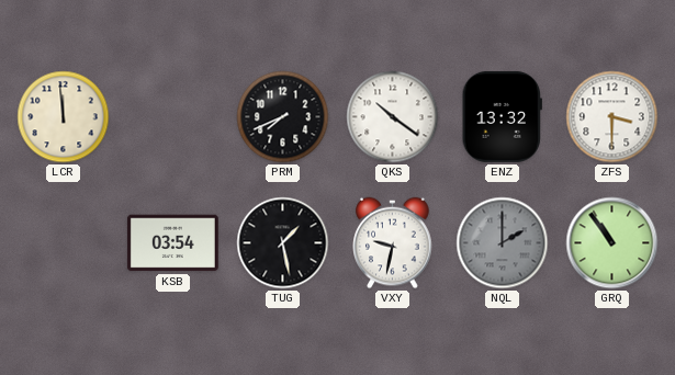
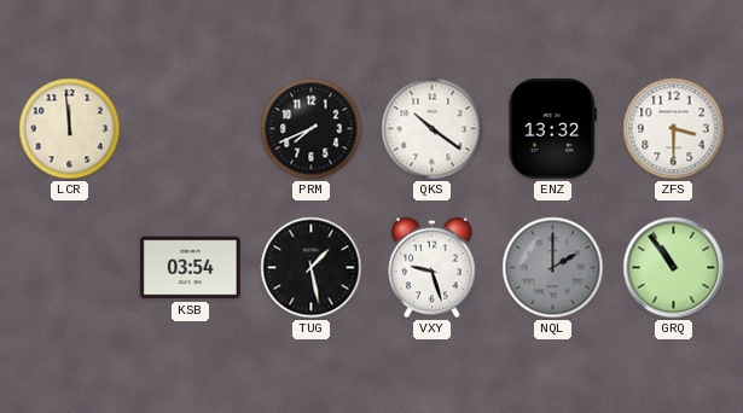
VXY: 9:32 -> 9:27 (433, 268)
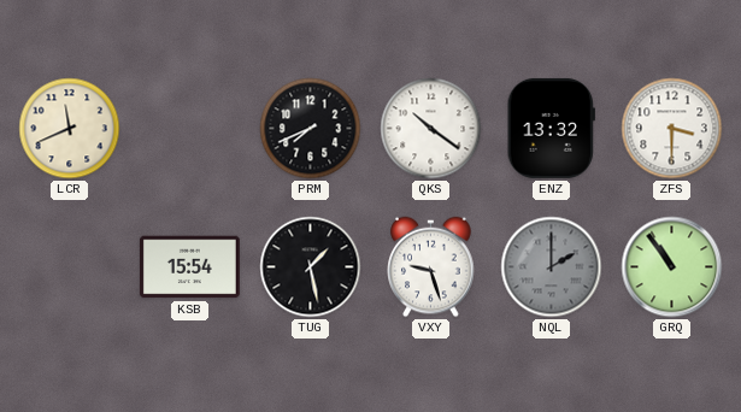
LCR: 11:59 -> 11:41 (70, 129)
KSB: 03:54 -> 15:54 (189, 267)
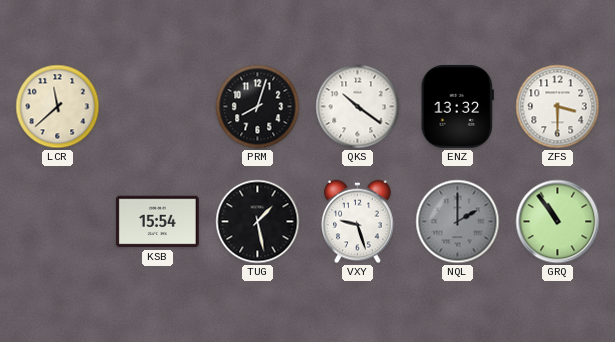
LCR: 11:41 -> 11:38 (58, 107)
PRM: 7:41 -> 8:03 (258, 107)
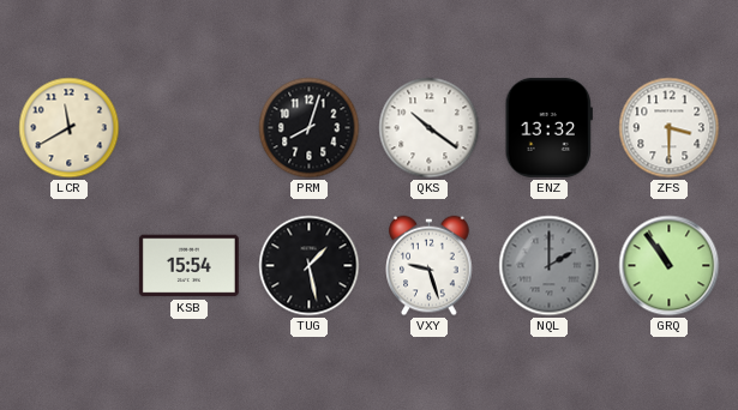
LCR: 11:38 -> 11:40 (70, 128)
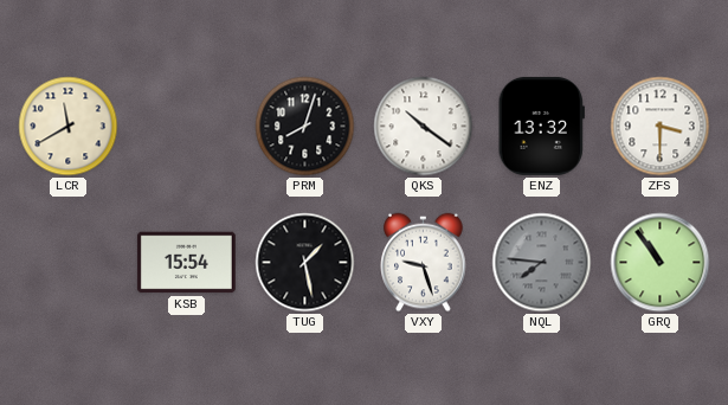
NQL: 2:00 -> 7:46 (542, 263)
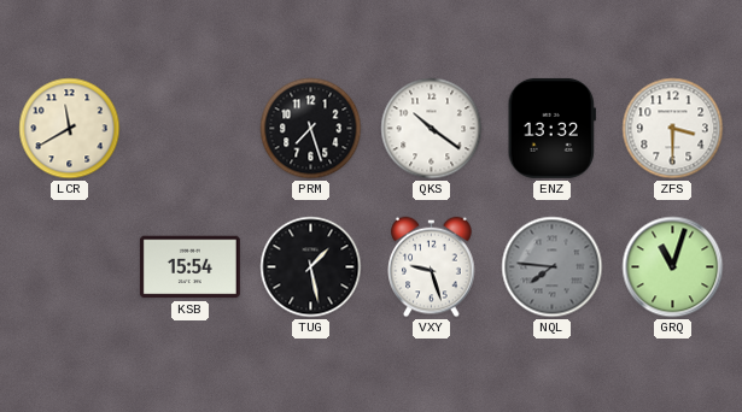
PRM: 8:03 -> 7:27 (311, 129)
GRQ: 10:54 -> 11:03 (673, 267)
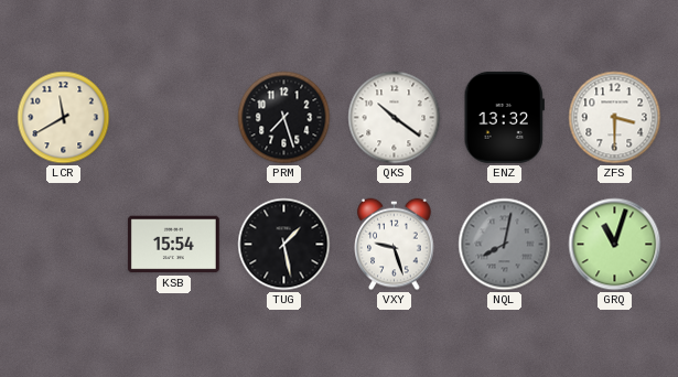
NQL: 7:46 -> 8:02 (505, 245)
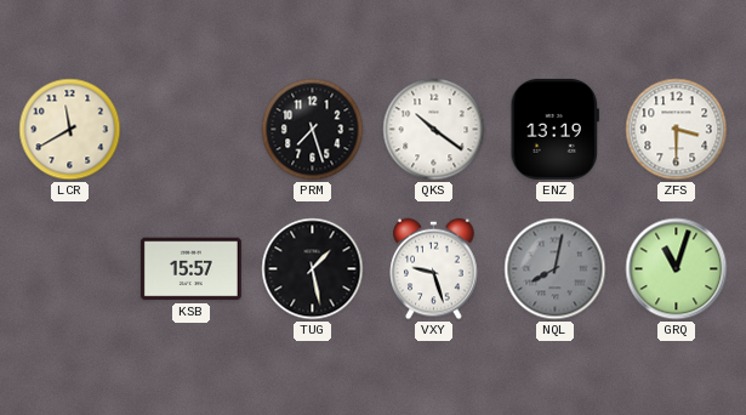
ENZ: 13:32 -> 13:19 (554, 129)
KSB: 15:54 -> 15:57 (190, 269)
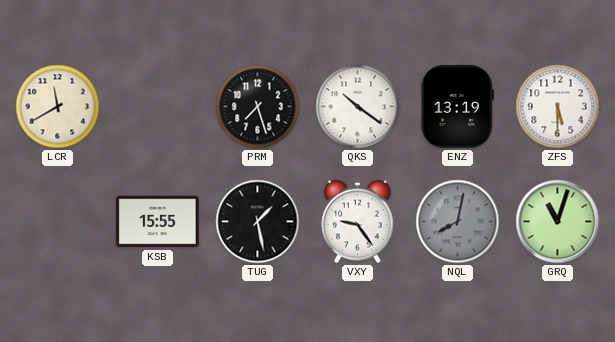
ZFS: 3:30 -> 5:30 (558, 107)
KSB: 15:57 -> 15:55 (157, 222)
VXY: 9:27 -> 9:24 (358, 222)
